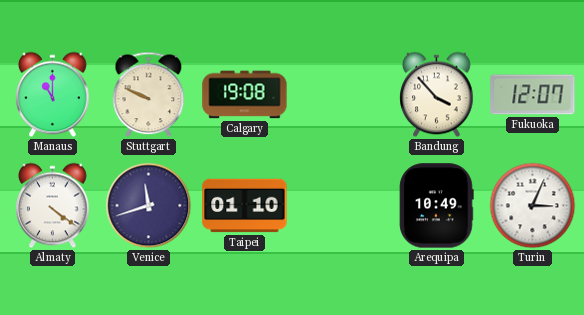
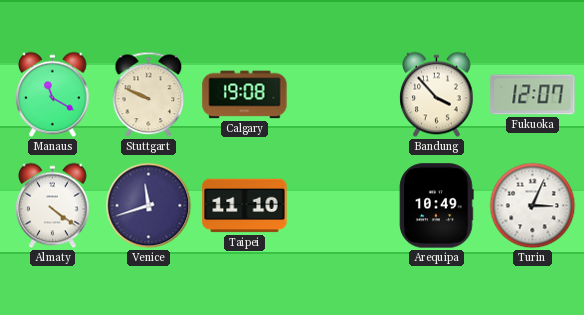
Manaus: 11:00 -> 11:20 (53, 95)
Taipei: 01:10 -> 11:10 (245, 206)
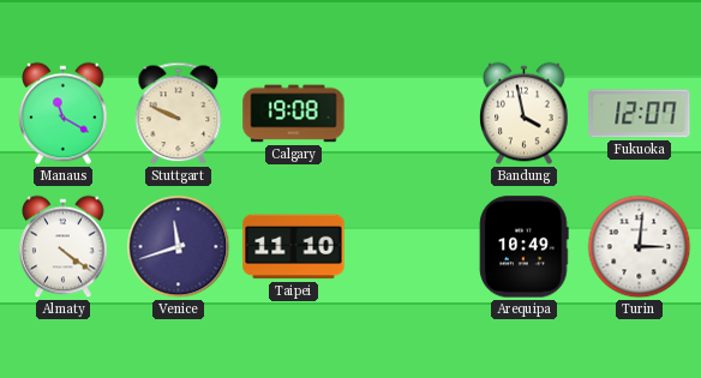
Bandung: 3:53 -> 3:58 (525, 114)
Turin: 3:04 -> 3:01 (640, 247)
